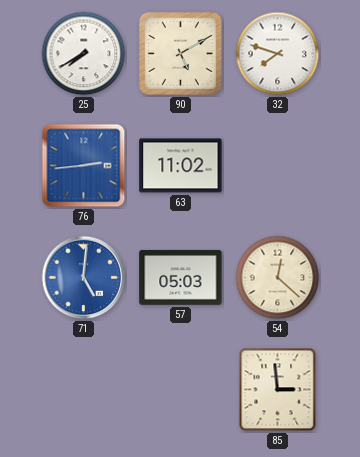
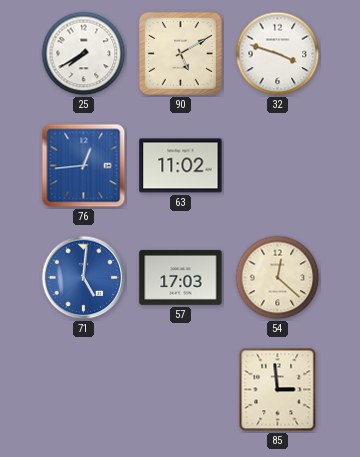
32: 7:48 -> 3:48 (278, 54)
76: 2:44 -> 12:44 (84, 166)
57: 05:03 -> 17:03 (181, 277)
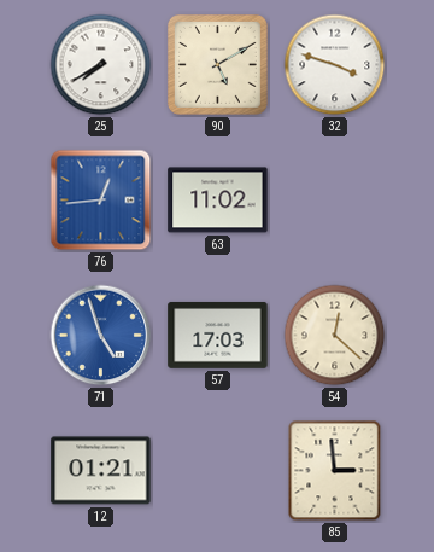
71: 5:01 -> 4:57 (101, 336)
12: none -> 01:21 (101, 471)
